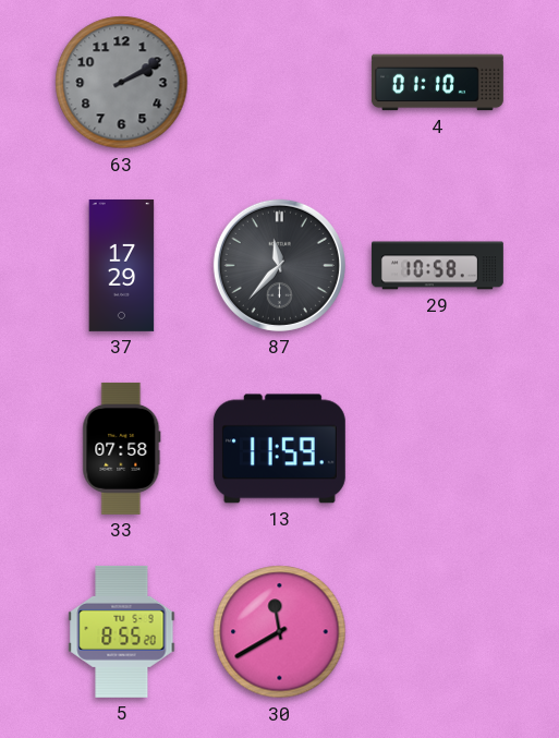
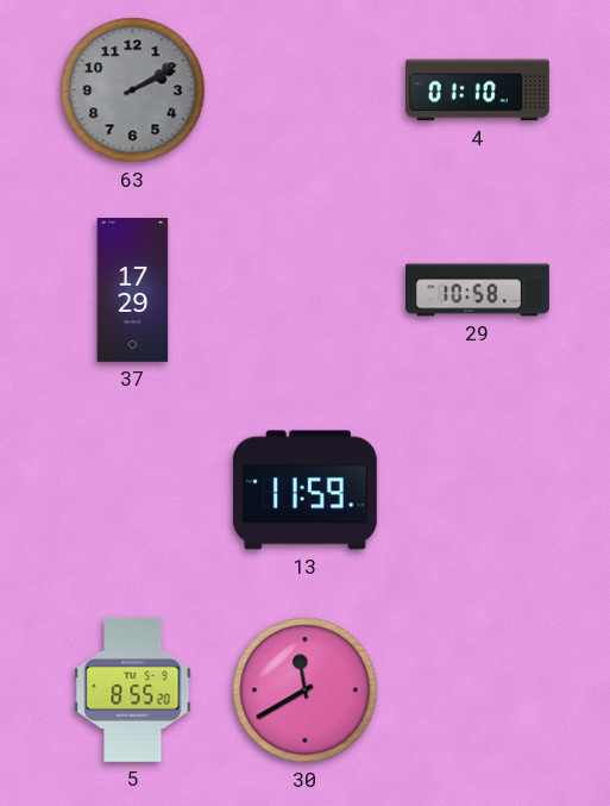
87: 11:37 -> none (279, 265)
33: 07:58 -> none (122, 448)
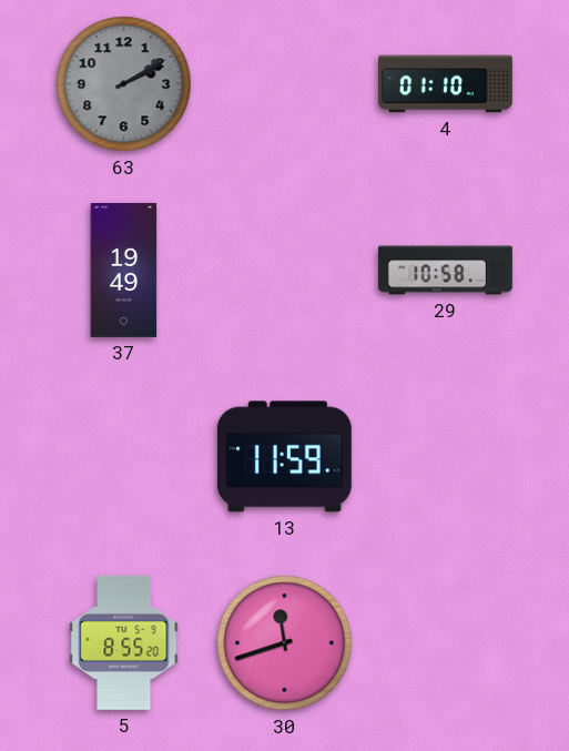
37: 17:29 -> 19:49 (124, 270)
30: 11:40 -> 11:42 (285, 643)
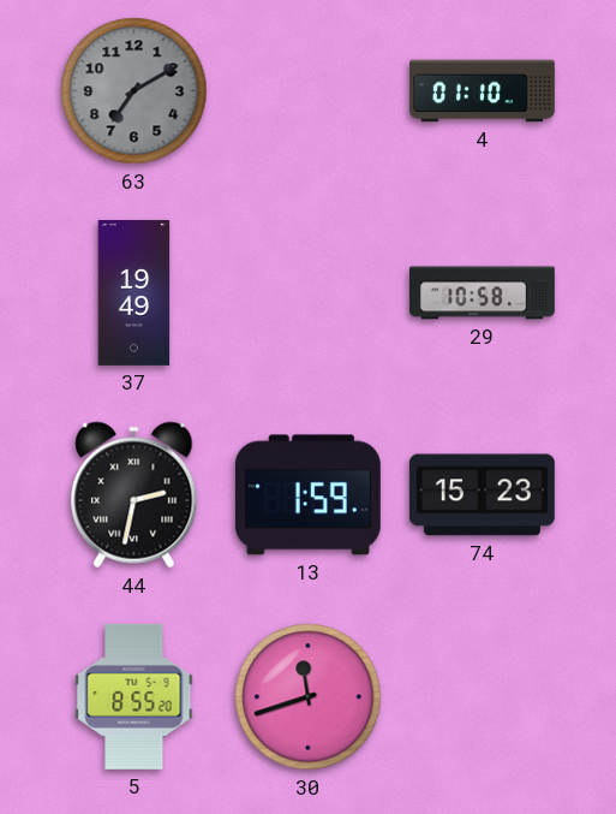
63: 2:10 -> 7:10 (134, 91)
44: none -> 2:32 (134, 495)
13: 11:59 -> 1:59 (307, 495)
74: none -> 15:23 (482, 495)
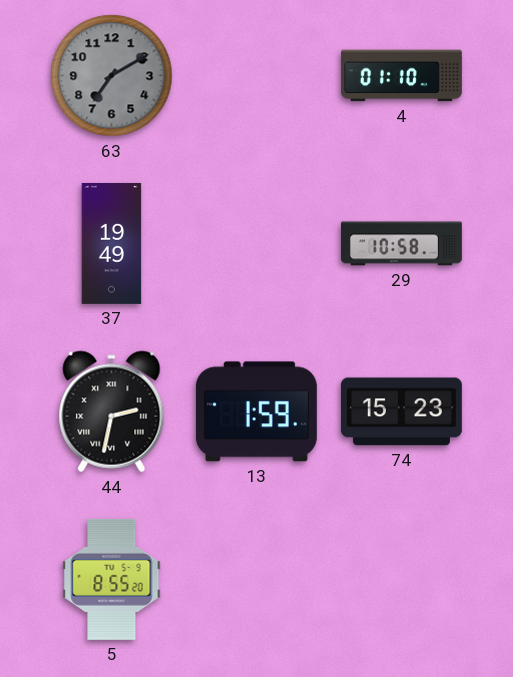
30: 11:42 -> none (309, 697)
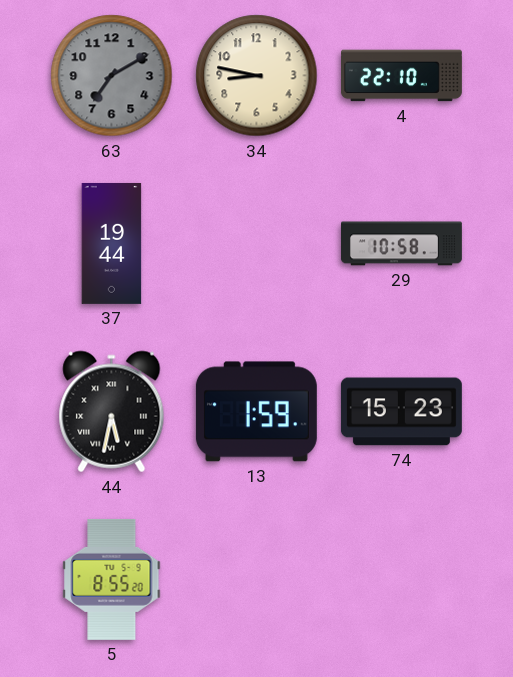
34: none -> 8:47 (257, 76)
4: 01:10 -> 22:10 (401, 76)
37: 19:49 -> 19:44 (112, 243)
44: 2:32 -> 5:32 (112, 412)
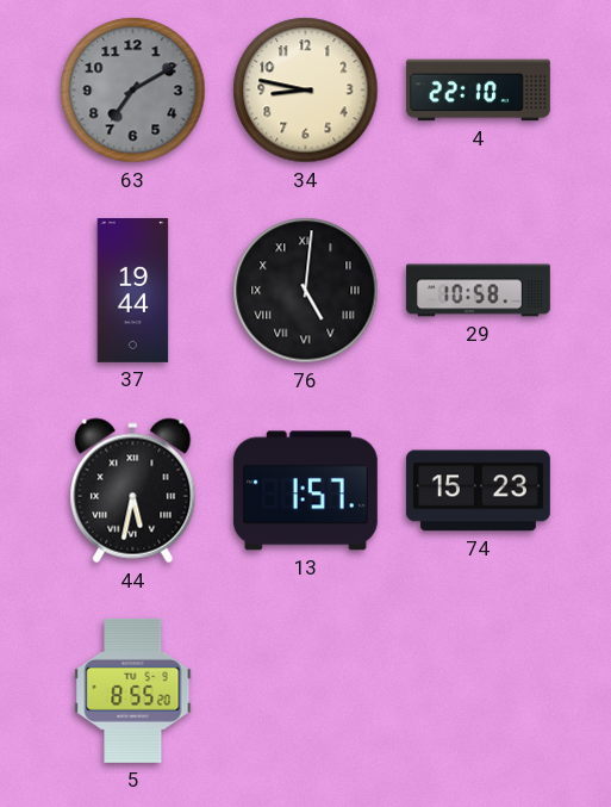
76: none -> 5:01 (306, 291)
13: 1:59 -> 1:57 (305, 491)
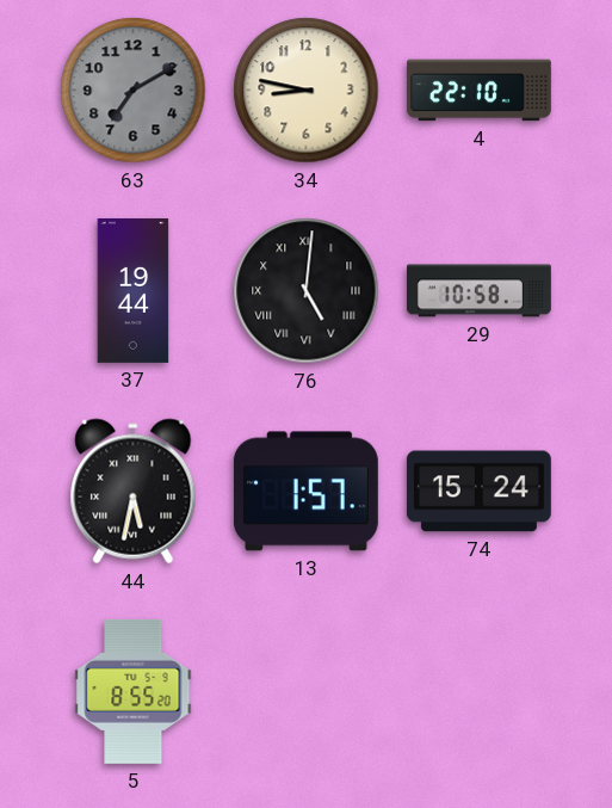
74: 15:23 -> 15:24 (478, 492)
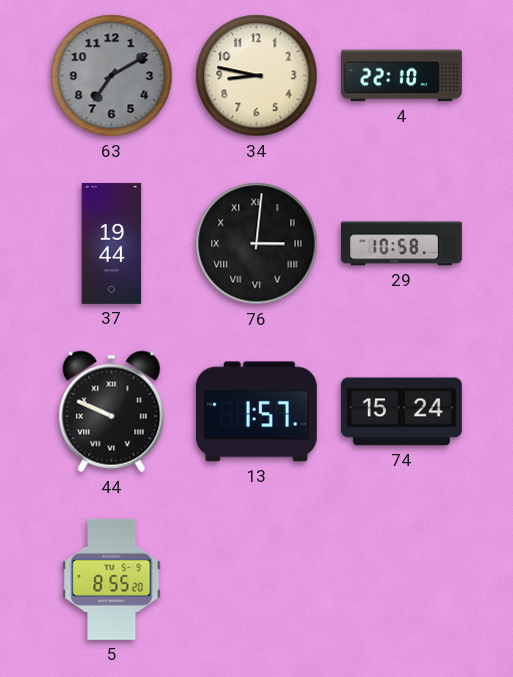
76: 5:01 -> 3:01 (257, 244)
44: 5:32 -> 9:49 (112, 412)
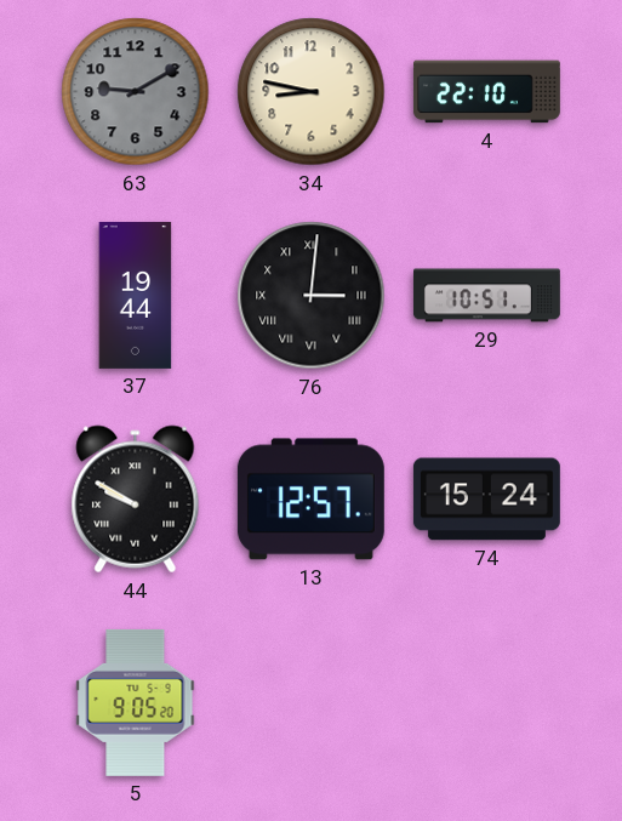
63: 7:10 -> 9:10 (136, 92)
29: 10:58 -> 10:51 (486, 296)
44: 9:49 -> 9:50 (136, 500)
13: 1:57 -> 12:57 (310, 500)
5: 8:55 -> 9:05 (136, 702)
